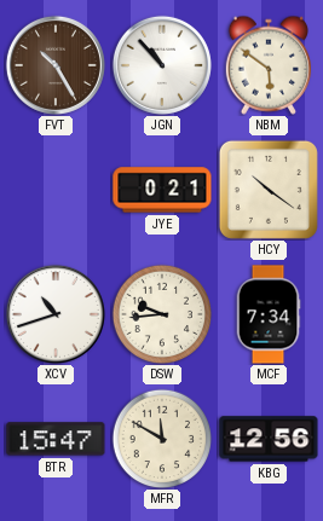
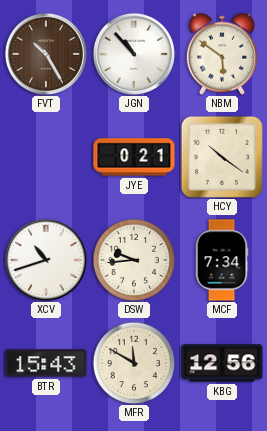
BTR: 15:47 -> 15:43 (46, 363)
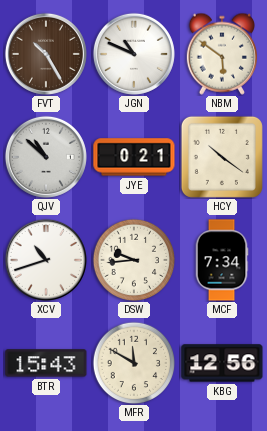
JGN: 10:53 -> 10:49 (134, 54)
QJV: none -> 10:52 (46, 157)
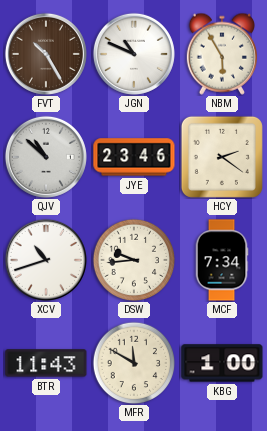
NBM: 5:51 -> 5:55 (221, 54)
JYE: 0:21 -> 23:46 (134, 157)
HCY: 10:21 -> 2:21 (222, 157)
BTR: 15:43 -> 11:43 (46, 363)
KBG: 12:56 -> 1:00 (222, 363)
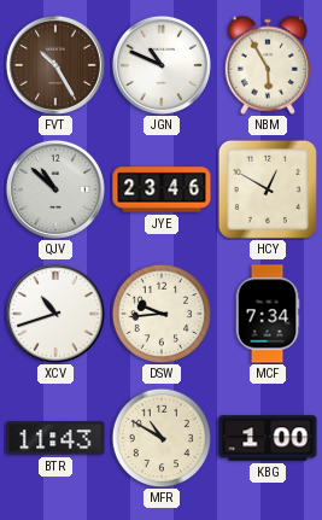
HCY: 2:21 -> 12:50 (268, 189)
MFR: 11:50 -> 10:50 (162, 438)
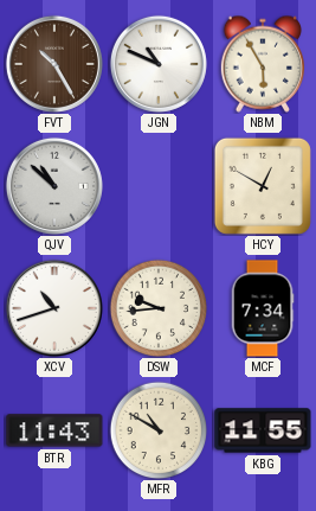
JYE: 23:46 -> none (162, 189)
KBG: 1:00 -> 11:55 (263, 430)
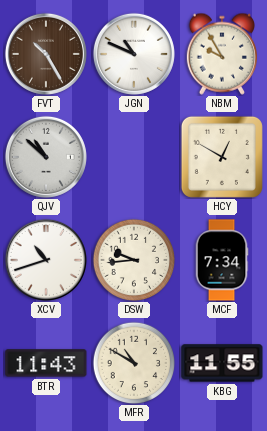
NBM: 5:55 -> 9:55 (221, 54)
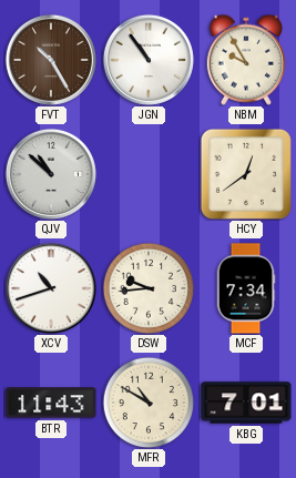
JGN: 10:49 -> 10:54 (149, 60)
HCY: 12:50 -> 12:39 (246, 174)
KBG: 11:55 -> 7:01 (246, 403)
